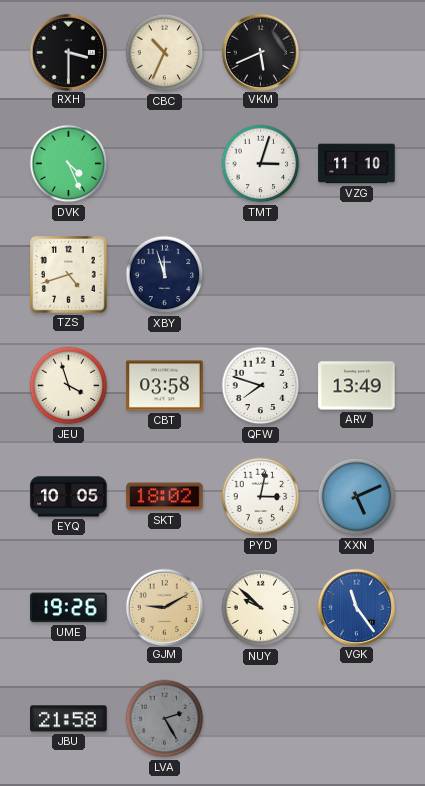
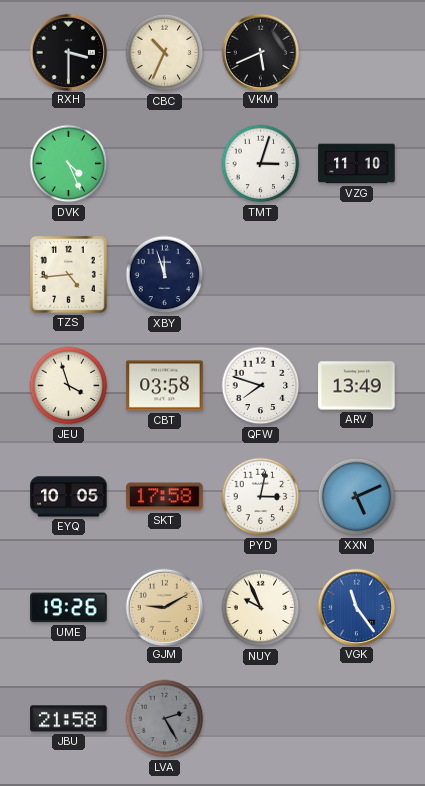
TZS: 4:42 -> 4:44 (69, 275)
SKT: 18:02 -> 17:58 (165, 497)
NUY: 9:52 -> 9:56 (261, 608)
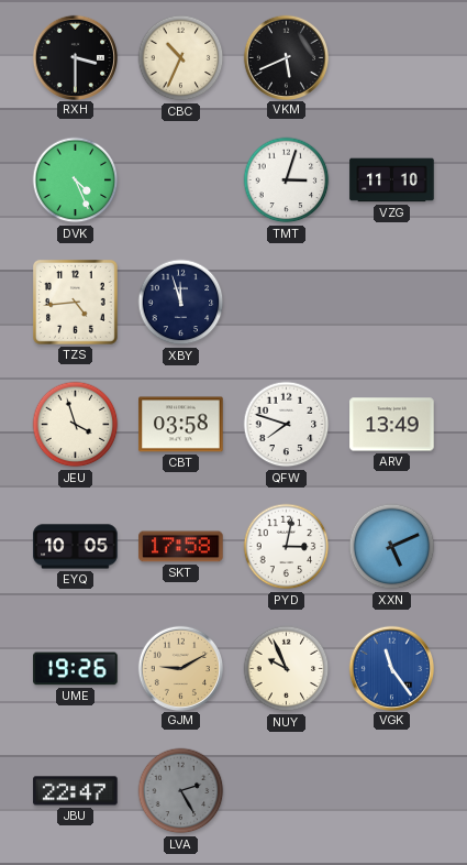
JBU: 21:58 -> 22:47 (76, 791)
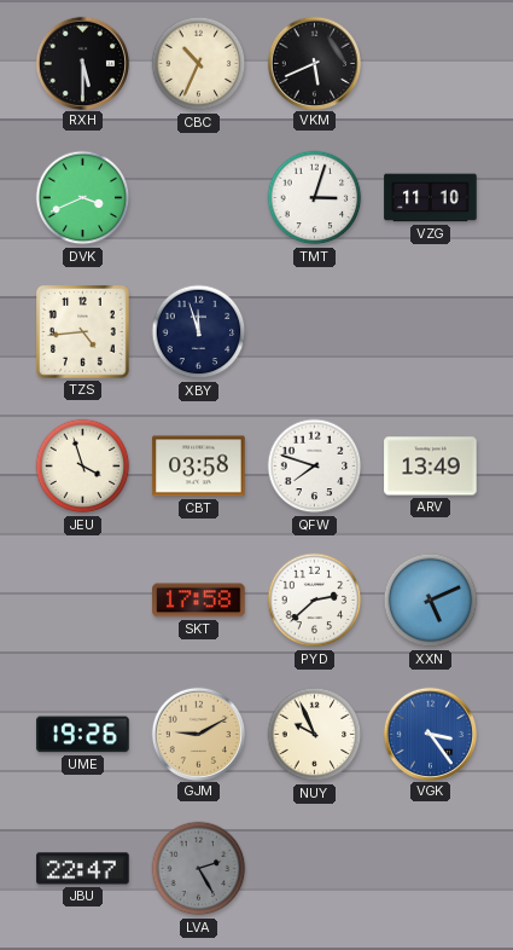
RXH: 3:30 -> 5:30 (82, 63)
DVK: 4:26 -> 3:41 (83, 198)
EYQ: 10:05 -> none (76, 547)
PYD: 3:02 -> 2:38 (315, 601)
VGK: 11:24 -> 3:24 (430, 734)
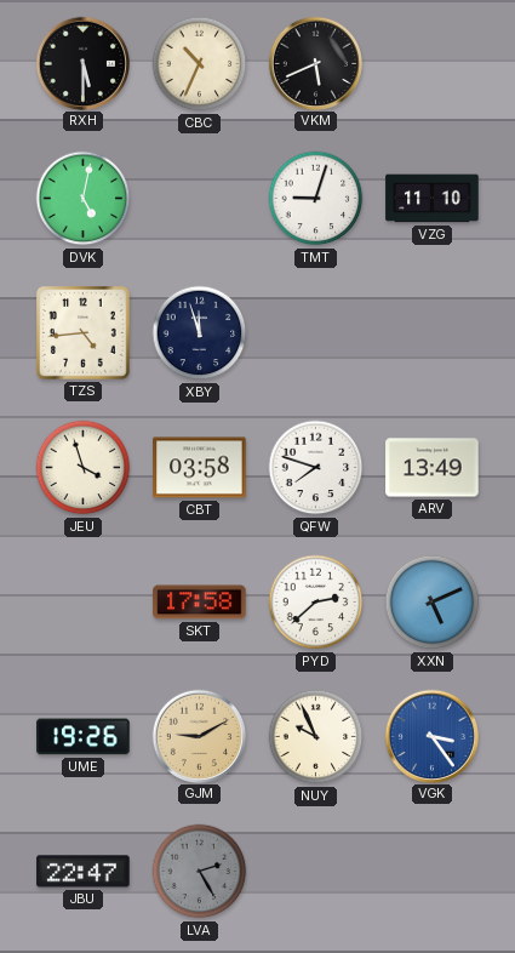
DVK: 3:41 -> 5:02 (84, 199)
TMT: 3:03 -> 9:03 (316, 199)
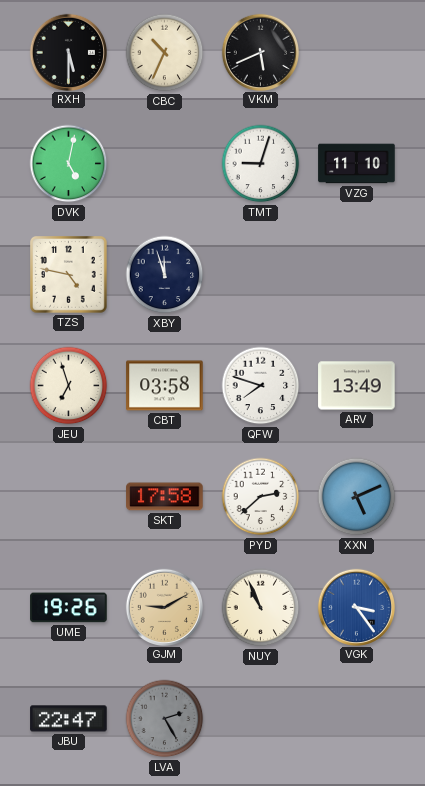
TZS: 4:44 -> 4:47 (69, 275)
JEU: 3:57 -> 6:57 (69, 386)
NUY: 9:56 -> 10:56 (261, 608)
